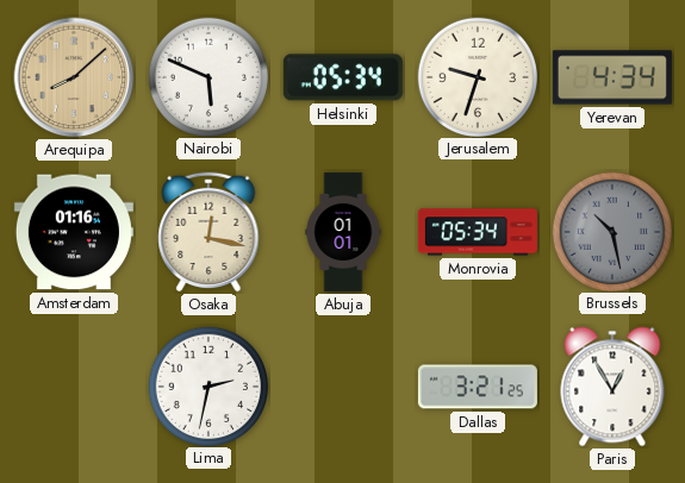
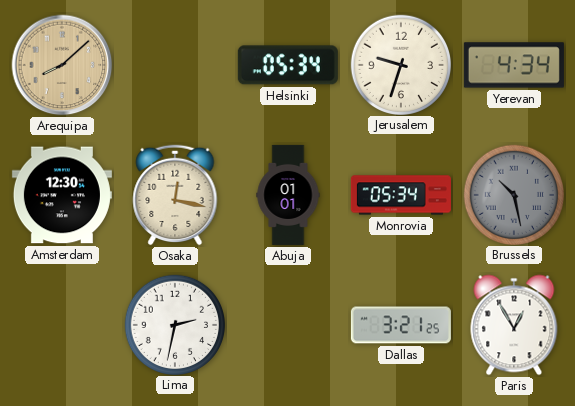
Nairobi: 5:49 -> none (208, 76)
Amsterdam: 01:16 -> 12:30 (62, 195)
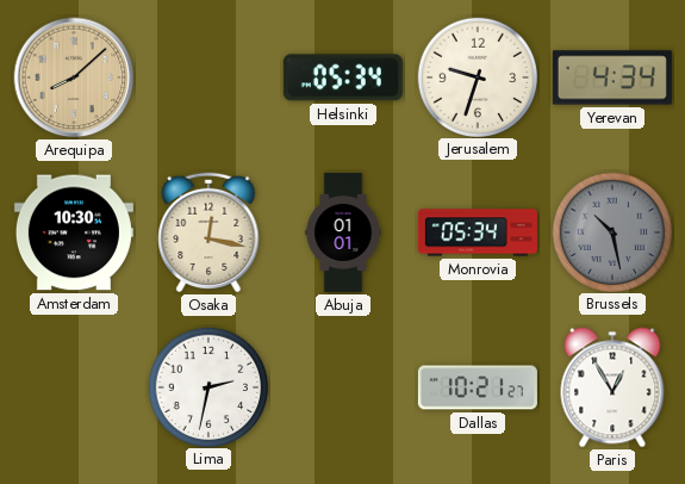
Amsterdam: 12:30 -> 10:30 (74, 232)
Dallas: 3:21 -> 10:21 (478, 387)
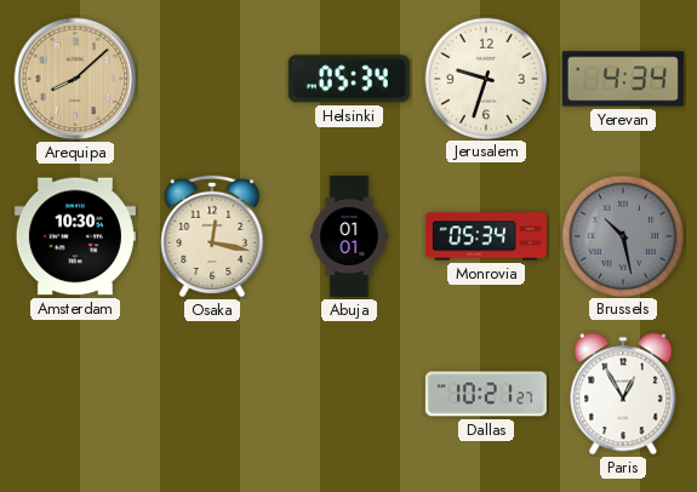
Lima: 2:32 -> none (208, 386)
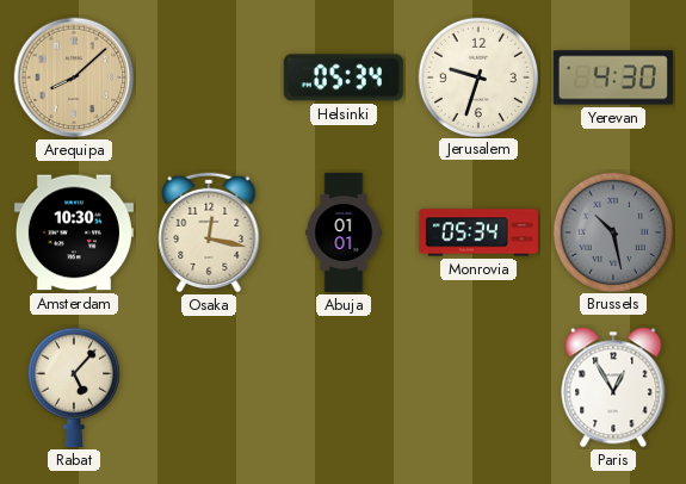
Yerevan: 4:34 -> 4:30 (613, 77)
Rabat: none -> 5:07 (73, 387)
Dallas: 10:21 -> none (486, 394)
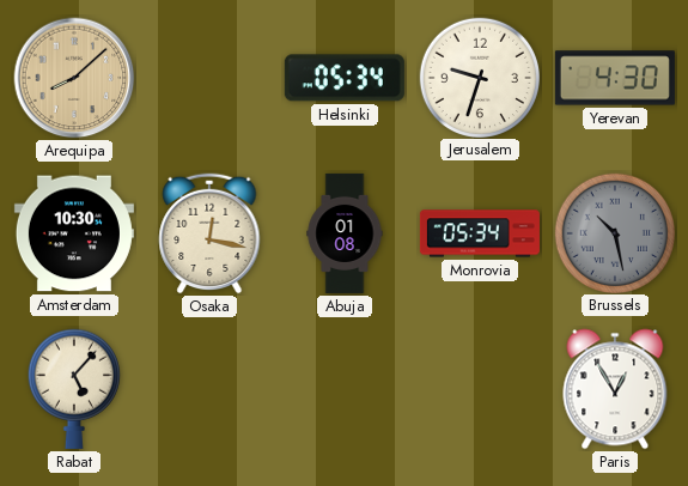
Abuja: 01:01 -> 01:08 (345, 233)
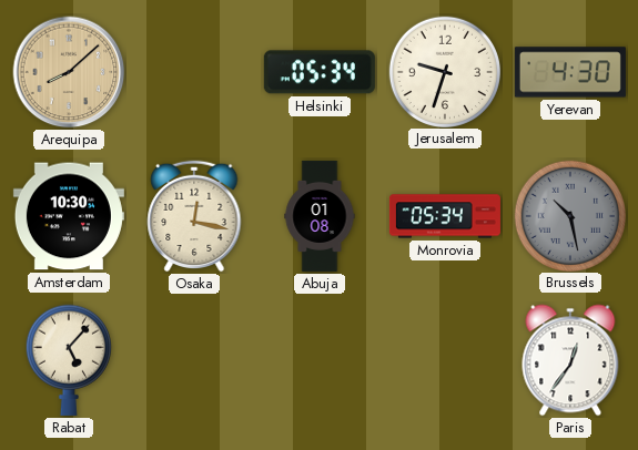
Paris: 12:55 -> 12:36 (570, 360)
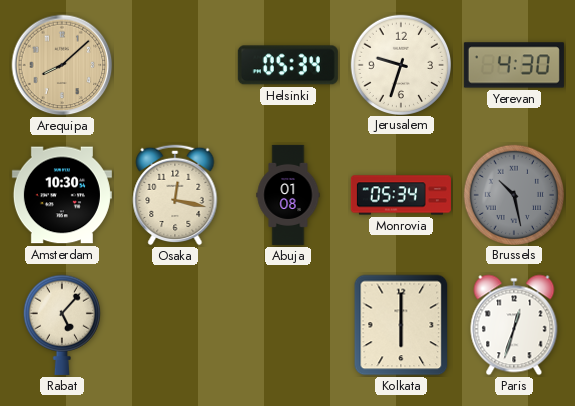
Kolkata: none -> 6:00 (401, 325)
Paris: 12:36 -> 12:33 (514, 325)
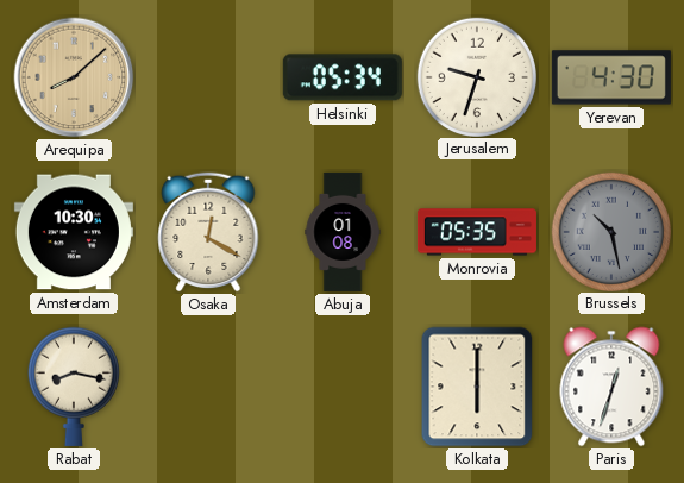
Osaka: 12:17 -> 12:20 (208, 232)
Monrovia: 05:34 -> 05:35 (477, 232)
Rabat: 5:07 -> 8:17 (73, 387)
